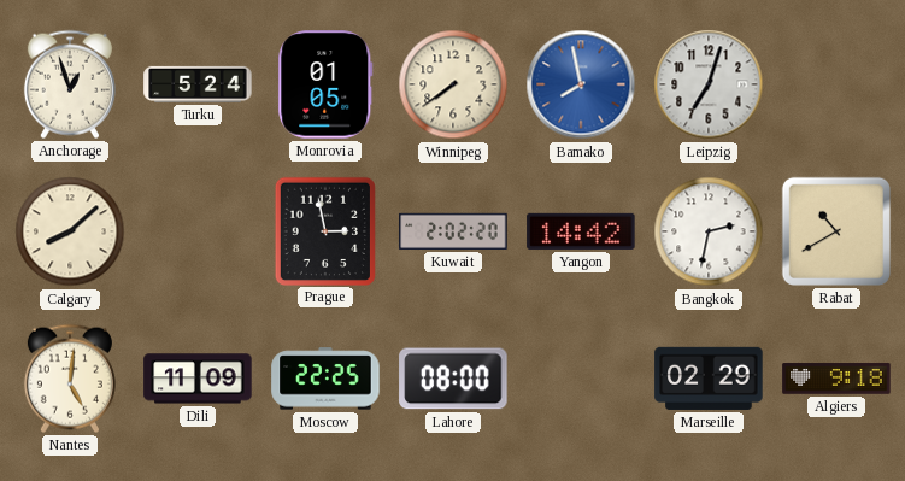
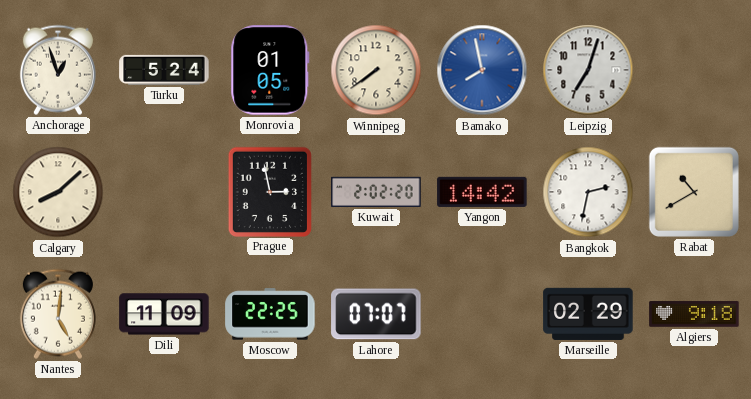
Lahore: 08:00 -> 07:07 (376, 314)
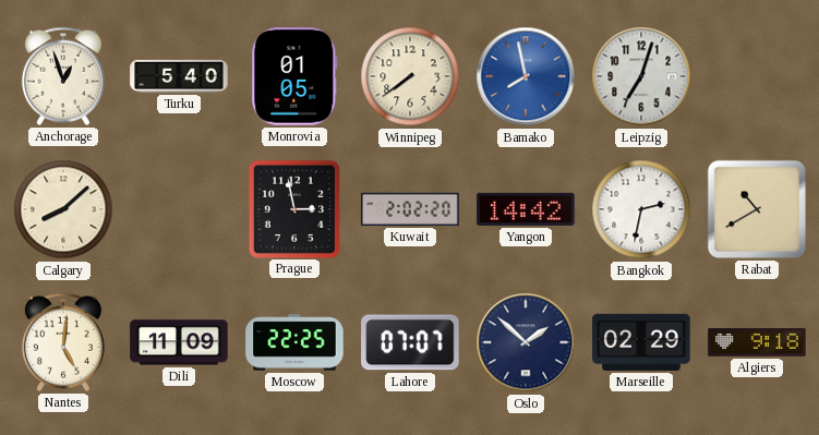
Turku: 5:24 -> 5:40 (179, 76)
Oslo: none -> 1:52 (526, 342)
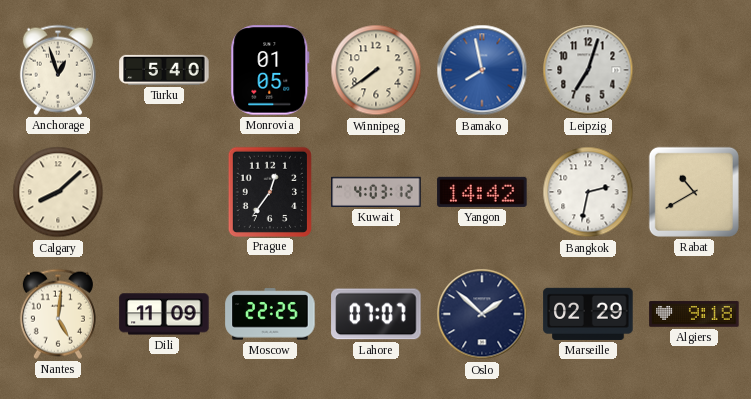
Prague: 2:58 -> 12:36 (269, 191)
Kuwait: 2:02 -> 4:03 (376, 192)
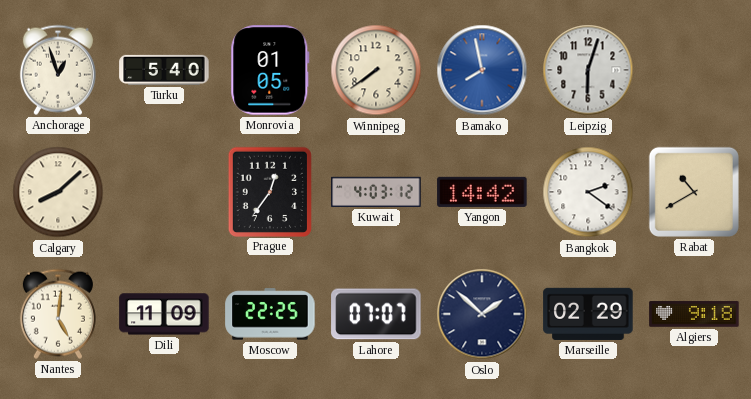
Leipzig: 7:03 -> 6:03 (588, 70)
Bangkok: 2:32 -> 2:21 (588, 192)
